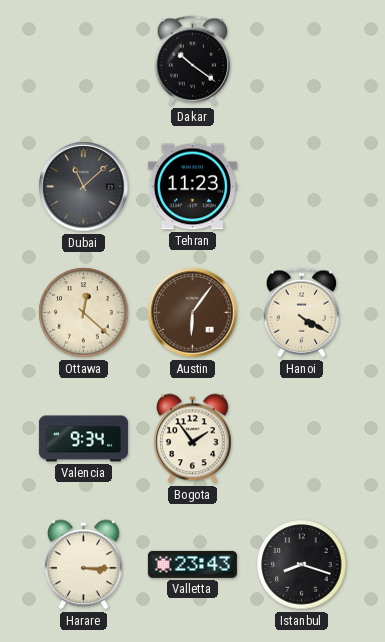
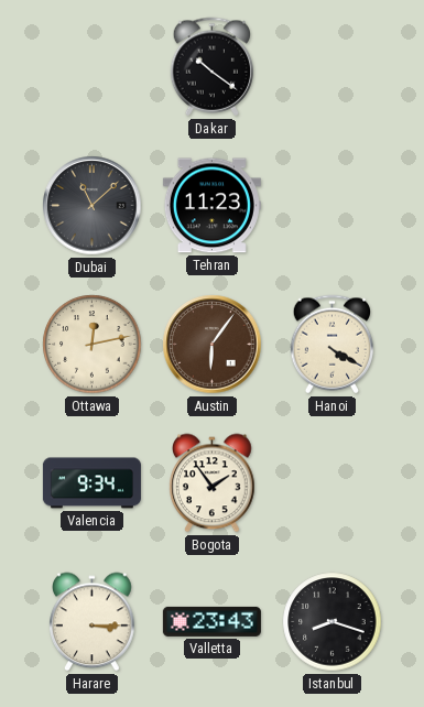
Ottawa: 12:22 -> 12:13 (93, 345)
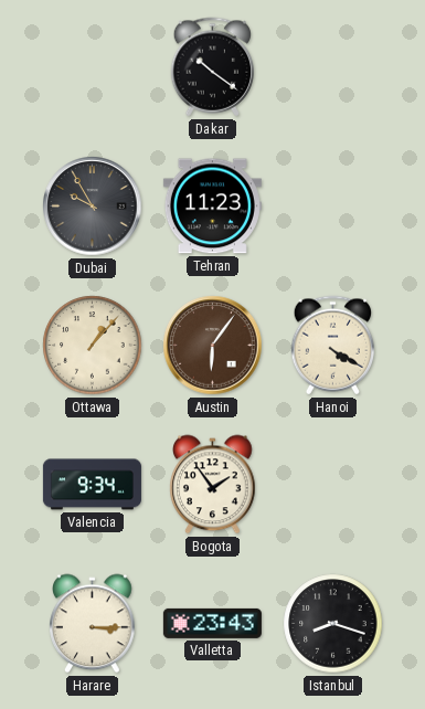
Dubai: 11:08 -> 9:55 (93, 207)
Ottawa: 12:13 -> 1:07 (93, 346)
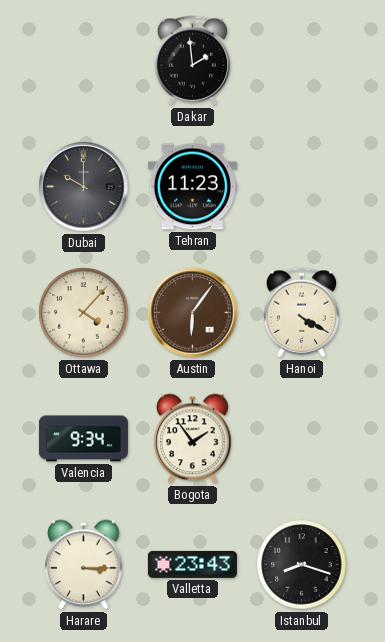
Dakar: 10:21 -> 1:59 (193, 61)
Dubai: 9:55 -> 10:00 (84, 187)
Ottawa: 1:07 -> 4:07 (84, 313)
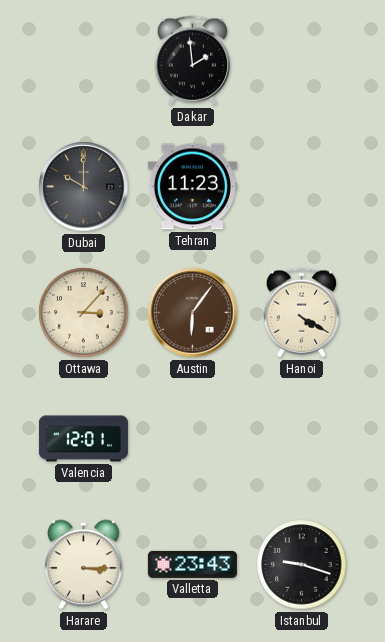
Ottawa: 4:07 -> 3:07 (84, 313)
Valencia: 9:34 -> 12:01 (83, 439)
Bogota: 1:54 -> none (193, 439)
Istanbul: 8:18 -> 9:18 (302, 565)
